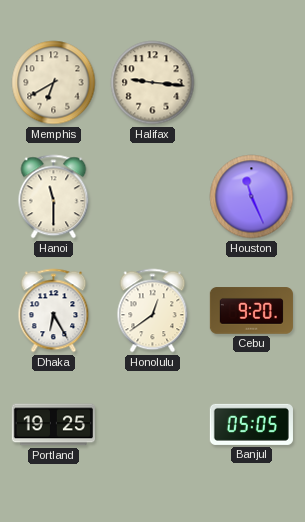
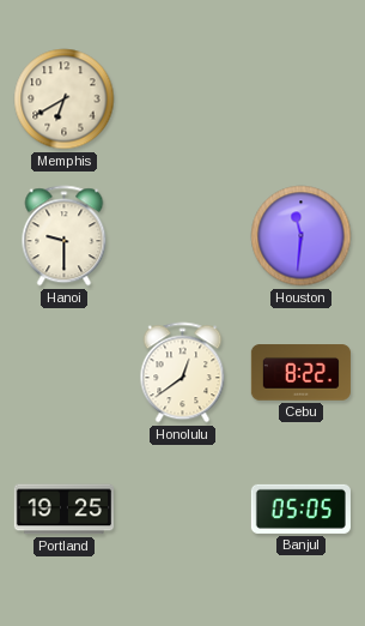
Halifax: 9:16 -> none (153, 83)
Hanoi: 11:30 -> 9:30 (65, 236)
Houston: 11:26 -> 11:31 (302, 236)
Dhaka: 6:25 -> none (54, 311)
Cebu: 9:20 -> 8:22 (300, 373)
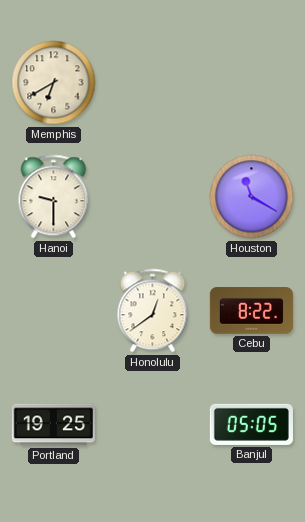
Houston: 11:31 -> 11:20 (252, 197)
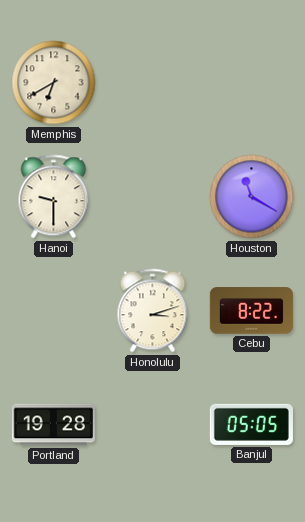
Honolulu: 12:39 -> 3:12 (153, 311)
Portland: 19:25 -> 19:28 (53, 425)
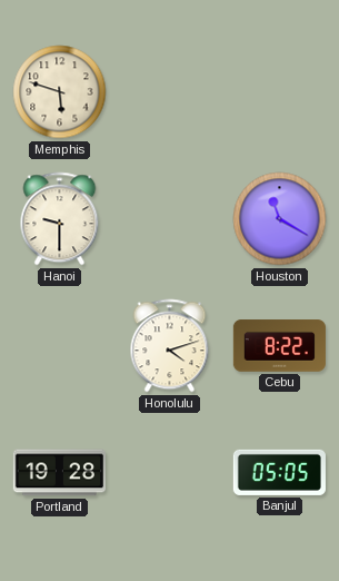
Memphis: 6:40 -> 5:48 (60, 92)
Honolulu: 3:12 -> 4:12 (170, 346)
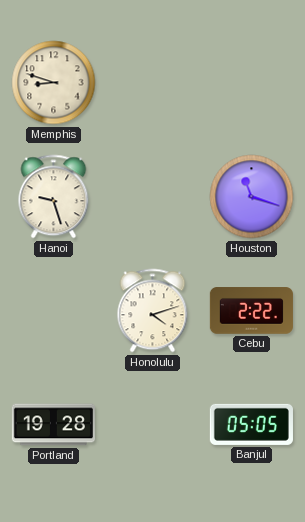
Memphis: 5:48 -> 8:48 (54, 83)
Hanoi: 9:30 -> 9:27 (54, 197)
Houston: 11:20 -> 11:18 (252, 197)
Cebu: 8:22 -> 2:22 (251, 311)
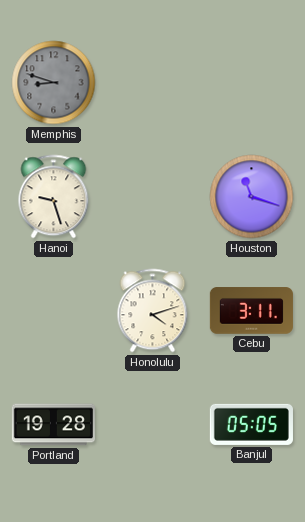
Memphis dial: cream -> grey (54, 83)
Cebu: 2:22 -> 3:11 (251, 311)
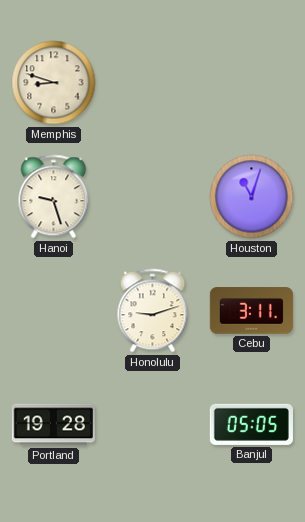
Memphis dial: grey -> cream (54, 83)
Houston: 11:18 -> 11:03 (252, 197)
Honolulu: 4:12 -> 9:12 (153, 311)
